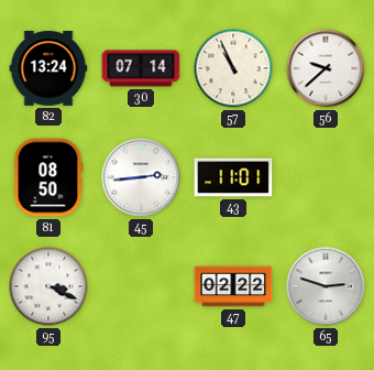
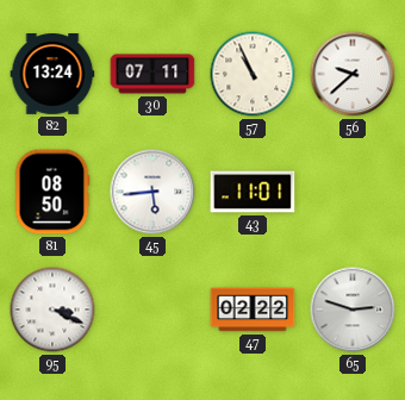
30: 07:14 -> 07:11 (152, 74)
45: 2:44 -> 5:44 (152, 192)
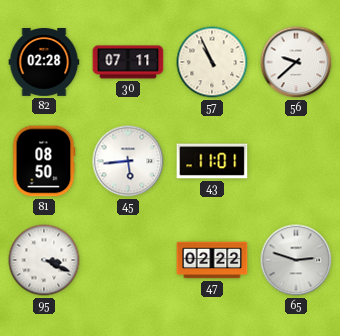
82: 13:24 -> 02:28 (44, 63)
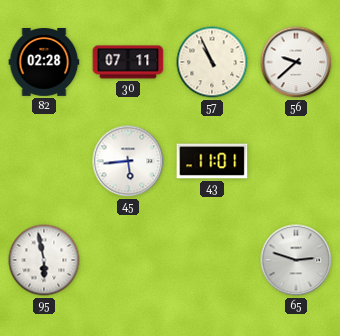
81: 08:50 -> none (44, 161)
95: 3:19 -> 5:58 (44, 260)
47: 02:22 -> none (212, 260)
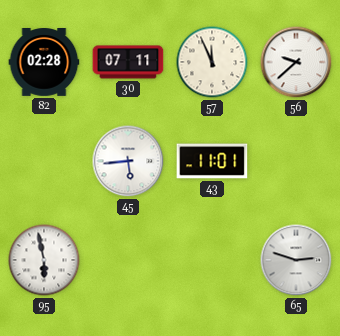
57: 10:56 -> 11:56 (212, 62)
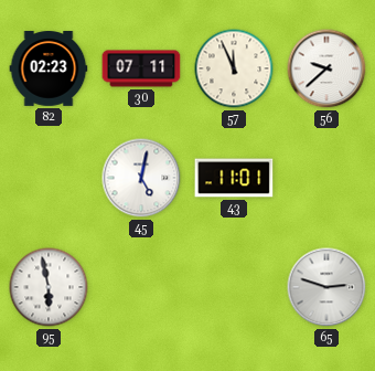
82: 02:28 -> 02:23 (49, 70)
45: 5:44 -> 5:02 (141, 178)
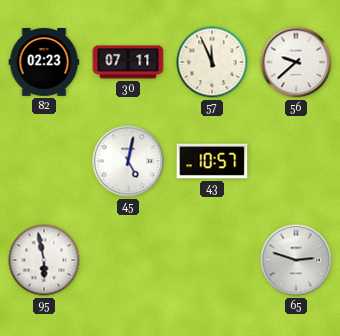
43: 11:01 -> 10:57 (212, 161)
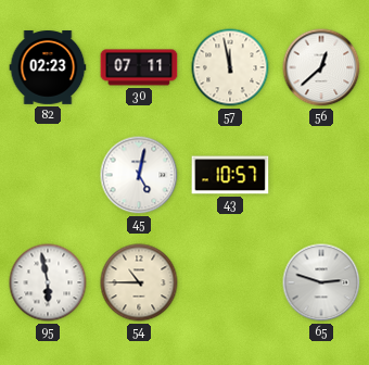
57: 11:56 -> 11:58 (230, 67)
56: 9:38 -> 12:38 (321, 67)
54: none -> 10:45 (139, 282)
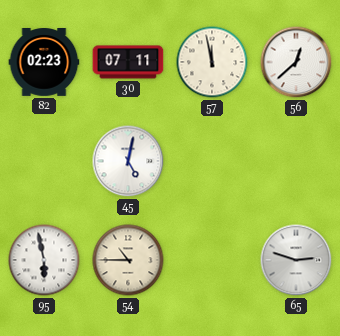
43: 10:57 -> none (230, 175)
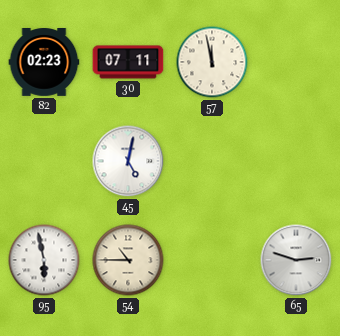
56: 12:38 -> none (296, 62)
